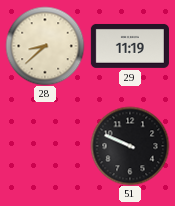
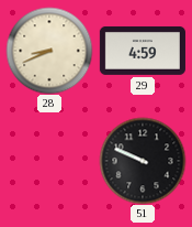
28: 8:38 -> 8:41 (49, 51)
29: 11:19 -> 4:59 (143, 51)
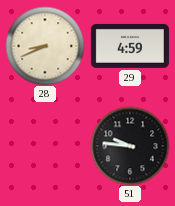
51: 9:49 -> 9:46 (130, 146)
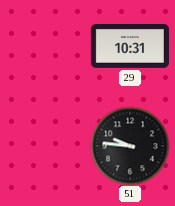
28: 8:41 -> none (45, 46)
29: 4:59 -> 10:31 (130, 46)
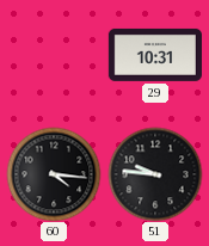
60: none -> 4:16 (54, 174)
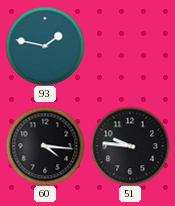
93: none -> 1:47 (45, 46)
29: 10:31 -> none (155, 55)
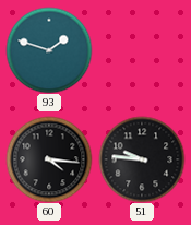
93: 1:47 -> 1:48 (49, 50)
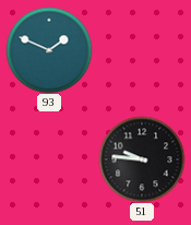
93: 1:48 -> 1:49 (49, 50)
60: 4:16 -> none (49, 159)
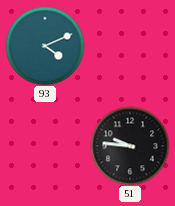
93: 1:49 -> 4:11 (45, 46)
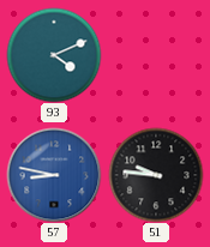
57: none -> 8:47 (54, 175)
